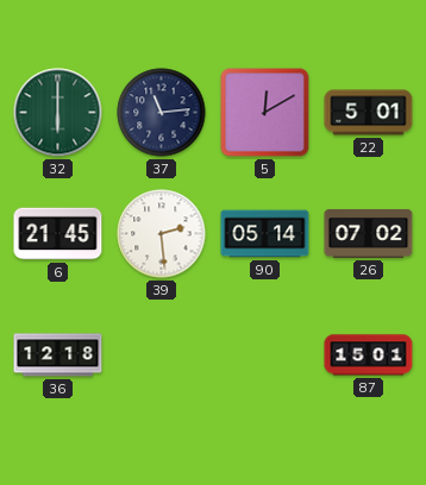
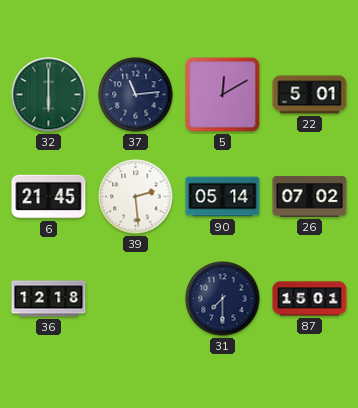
31: none -> 7:30 (223, 299)
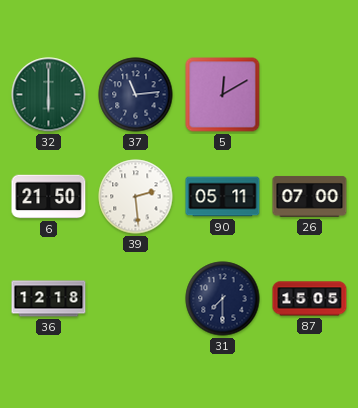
22: 5:01 -> none (310, 95)
6: 21:45 -> 21:50 (49, 197)
90: 05:14 -> 05:11 (223, 197)
26: 07:02 -> 07:00 (310, 197)
87: 15:01 -> 15:05 (310, 299)
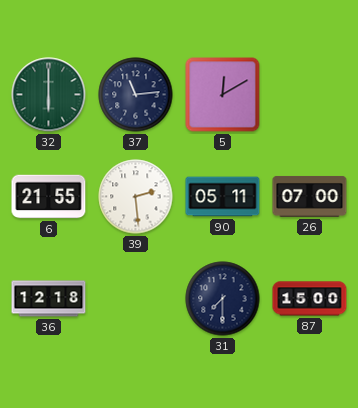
6: 21:50 -> 21:55 (49, 197)
87: 15:05 -> 15:00 (310, 299)
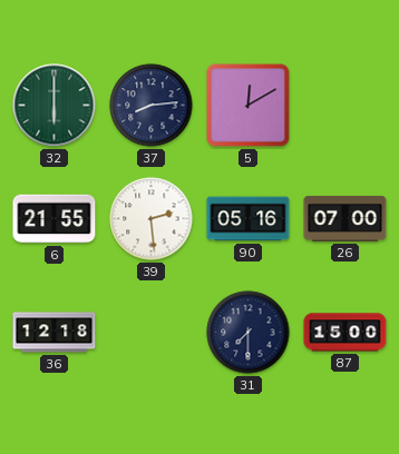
37: 11:14 -> 8:14 (152, 106)
90: 05:11 -> 05:16 (249, 219)
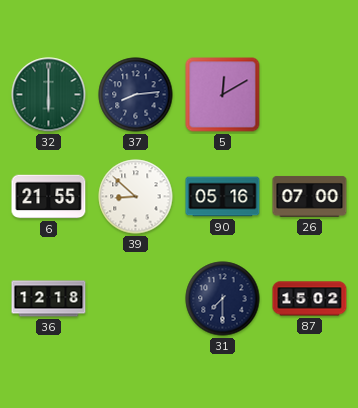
39: 2:29 -> 8:52 (136, 197)
87: 15:00 -> 15:02 (310, 299)
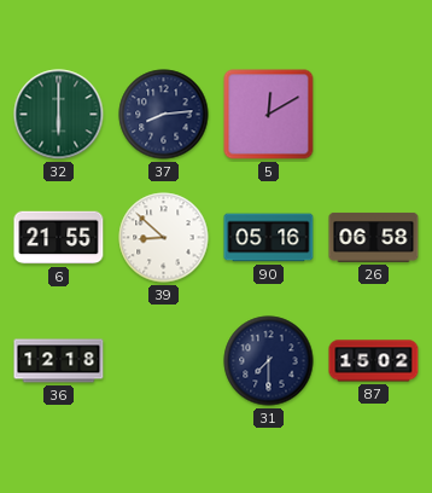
26: 07:00 -> 06:58 (374, 238)
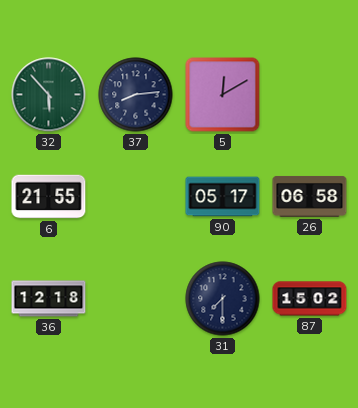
32: 6:00 -> 5:53 (49, 95)
39: 8:52 -> none (164, 238)
90: 05:16 -> 05:17 (223, 197)
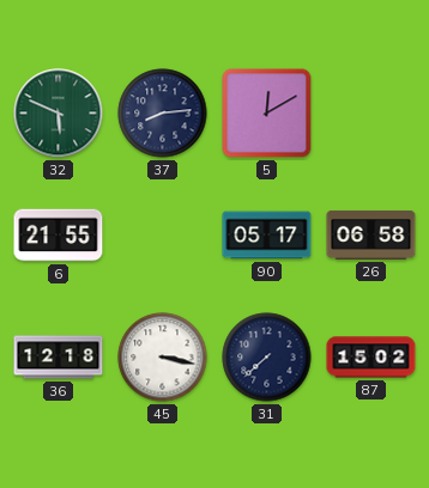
32: 5:53 -> 5:49 (59, 114)
45: none -> 3:17 (163, 358)
31: 7:30 -> 7:38 (267, 358)
